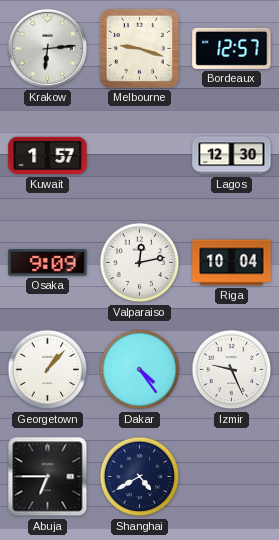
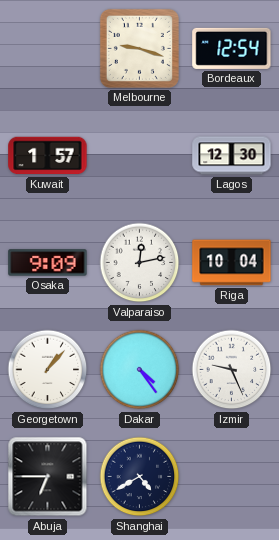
Krakow: 6:14 -> none (47, 48)
Bordeaux: 12:57 -> 12:54 (232, 48)
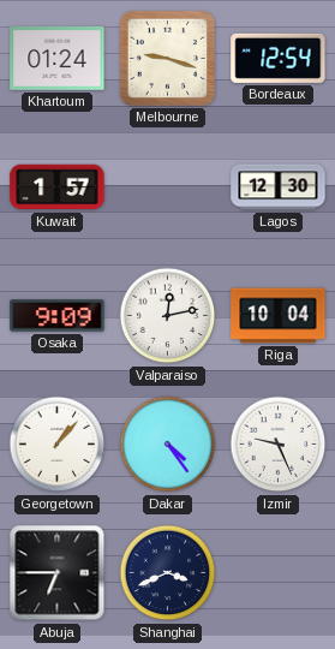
Khartoum: none -> 01:24 (58, 59)
Shanghai: 4:40 -> 3:41 (168, 573)
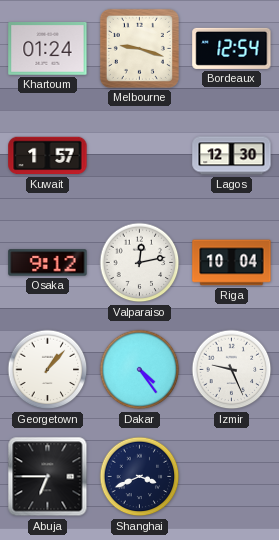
Osaka: 9:09 -> 9:12 (48, 263)
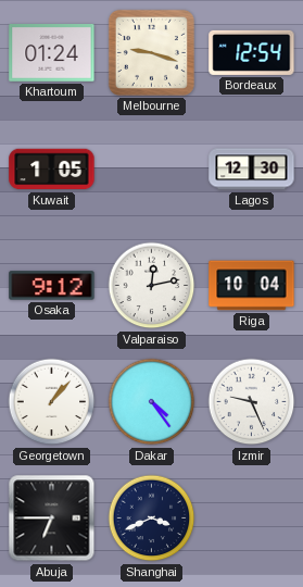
Kuwait: 1:57 -> 1:05 (52, 170)
